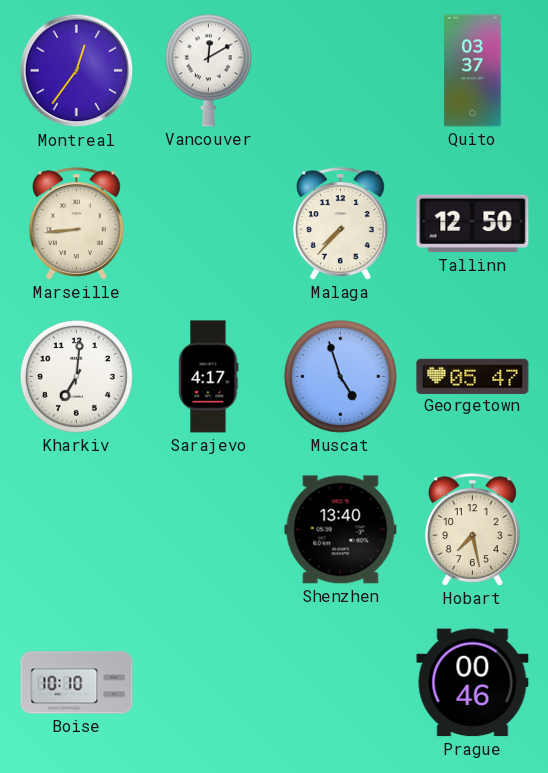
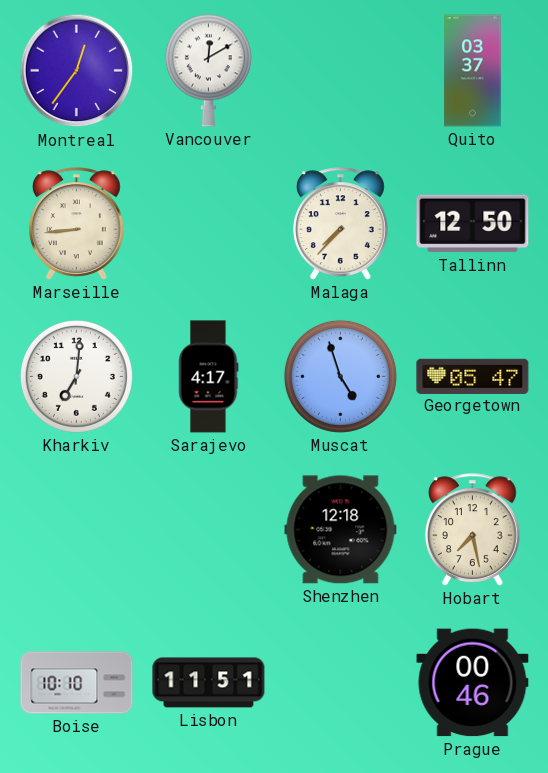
Shenzhen: 13:40 -> 12:18 (341, 530)
Lisbon: none -> 11:51 (209, 683)
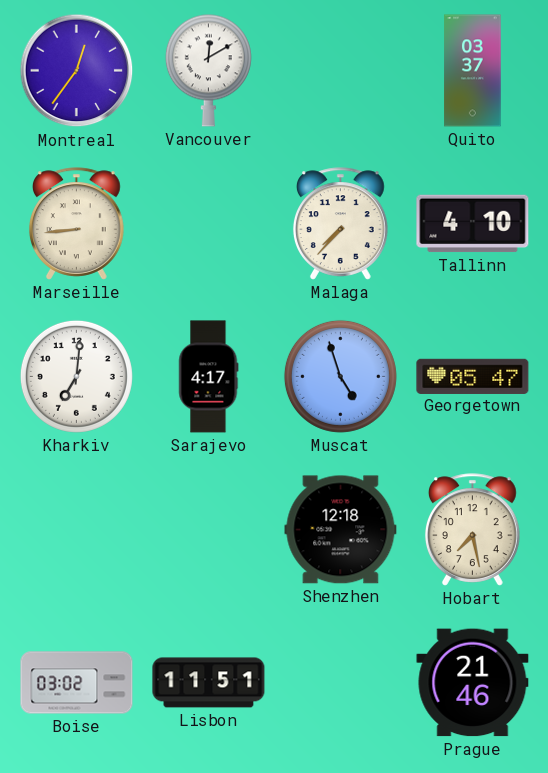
Tallinn: 12:50 -> 4:10 (473, 224)
Boise: 10:10 -> 03:02 (77, 683)
Prague: 00:46 -> 21:46 (473, 683)
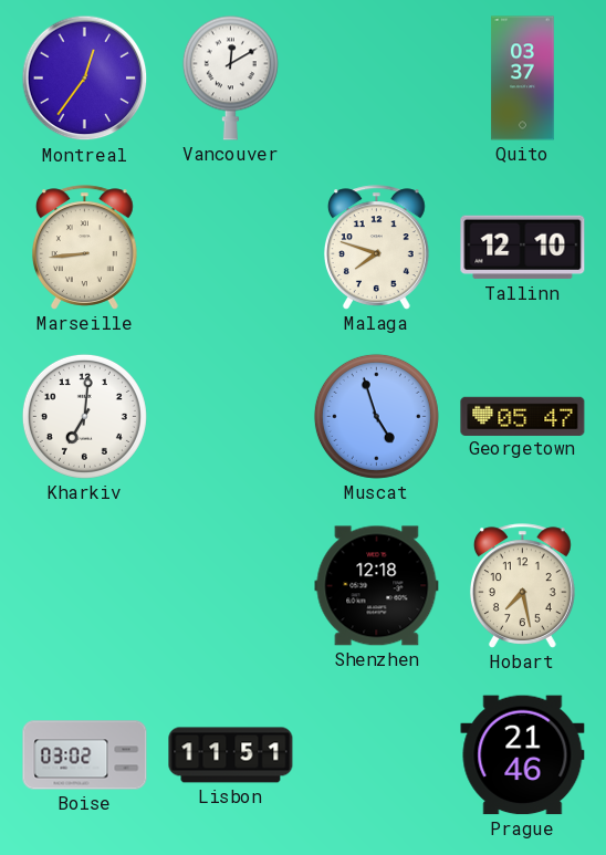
Malaga: 7:37 -> 7:48 (376, 248)
Tallinn: 4:10 -> 12:10 (523, 248)
Sarajevo: 4:17 -> none (209, 377)
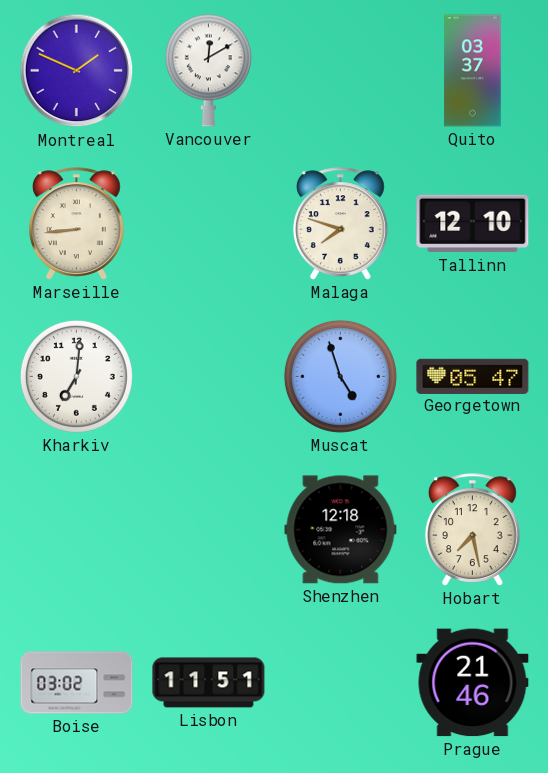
Montreal: 12:36 -> 1:49 (77, 71)
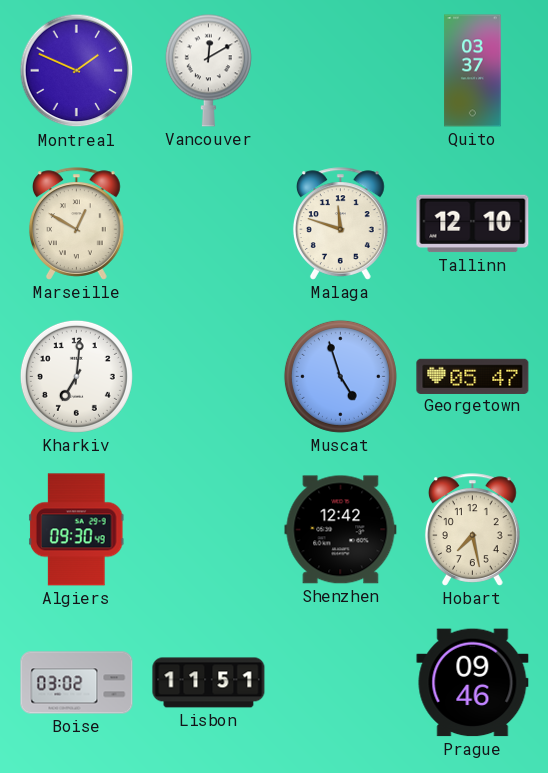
Marseille: 8:44 -> 12:50 (76, 224)
Malaga: 7:48 -> 11:48 (340, 224)
Algiers: none -> 09:30 (77, 530)
Shenzhen: 12:18 -> 12:42 (341, 530)
Prague: 21:46 -> 09:46 (473, 683)
